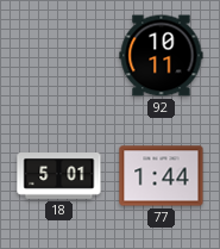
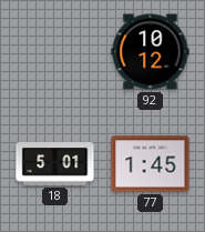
92: 10:11 -> 10:12 (151, 52)
77: 1:44 -> 1:45 (151, 164)
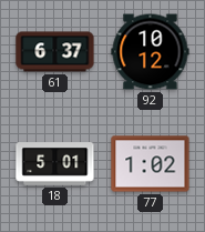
61: none -> 6:37 (55, 52)
77: 1:45 -> 1:02 (151, 164)
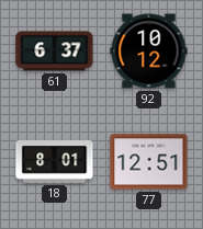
18: 5:01 -> 8:01 (55, 162)
77: 1:02 -> 12:51 (149, 162)
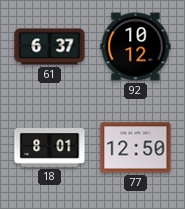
77: 12:51 -> 12:50 (136, 148)
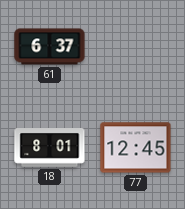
92: 10:12 -> none (136, 47)
77: 12:50 -> 12:45 (136, 148)
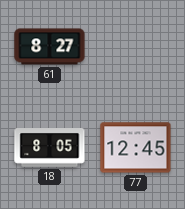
61: 6:37 -> 8:27 (50, 47)
18: 8:01 -> 8:05 (50, 148)
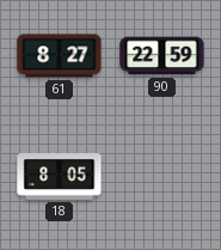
90: none -> 22:59 (162, 56)
77: 12:45 -> none (136, 148)
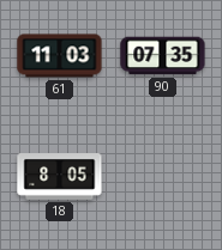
61: 8:27 -> 11:03 (60, 56)
90: 22:59 -> 07:35 (163, 56)
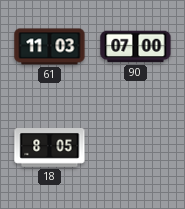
90: 07:35 -> 07:00 (136, 47)
